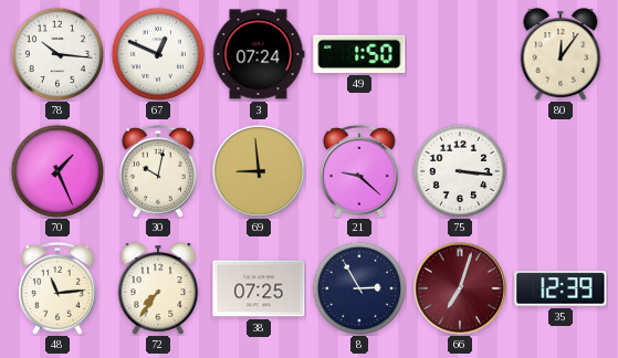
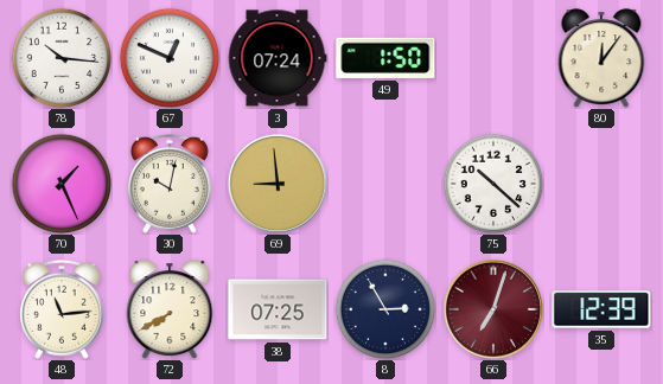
21: 9:22 -> none (359, 171)
75: 3:16 -> 10:22 (493, 184)
72: 7:36 -> 7:40 (170, 309)
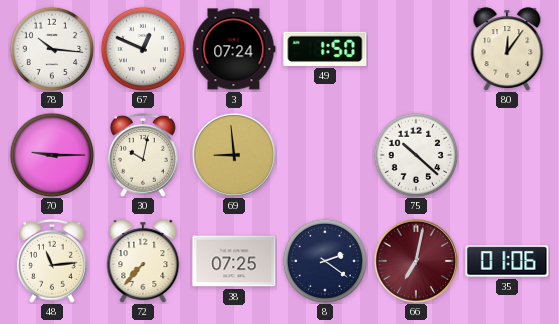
70: 1:26 -> 9:15 (52, 155)
72: 7:40 -> 7:37 (143, 261)
8: 2:55 -> 2:21 (325, 261)
66: 7:03 -> 7:02 (416, 261)
35: 12:39 -> 01:06 (507, 261)
